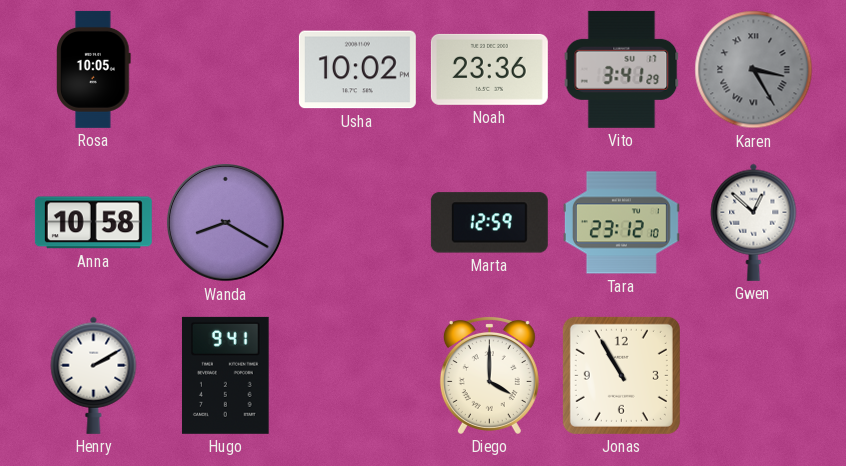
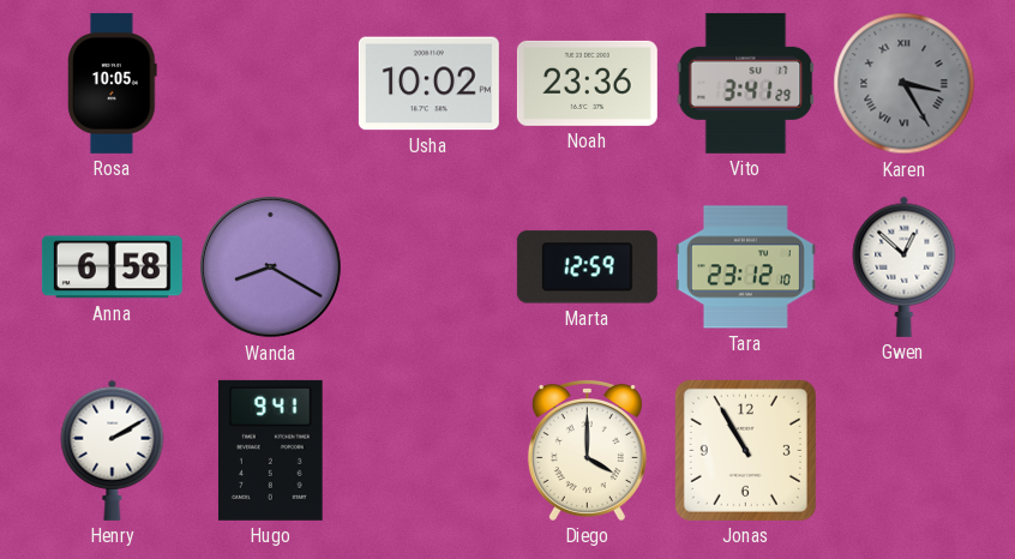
Anna: 10:58 -> 6:58 (112, 268)
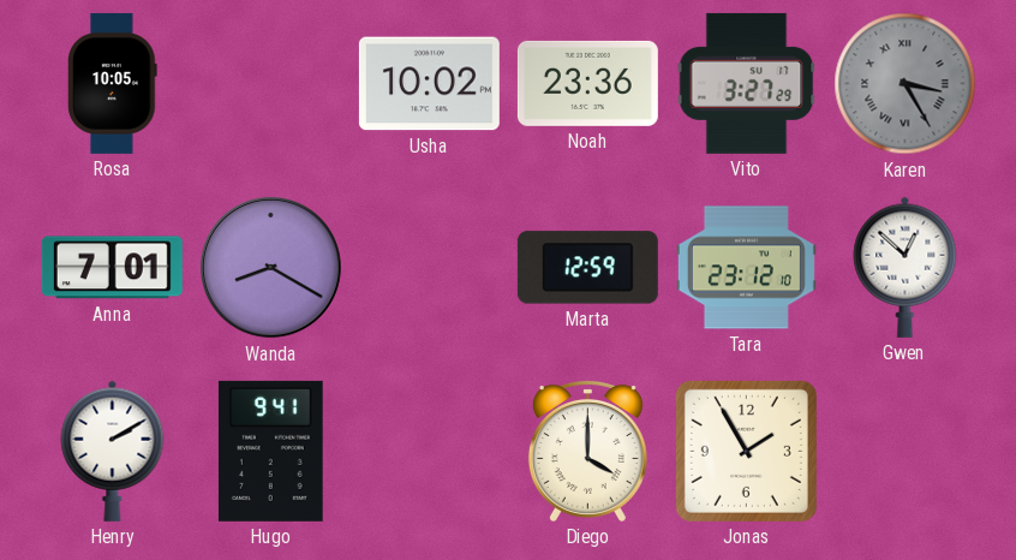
Vito: 3:41 -> 3:27 (747, 83)
Anna: 6:58 -> 7:01 (112, 268)
Jonas: 10:55 -> 1:55 (746, 451)
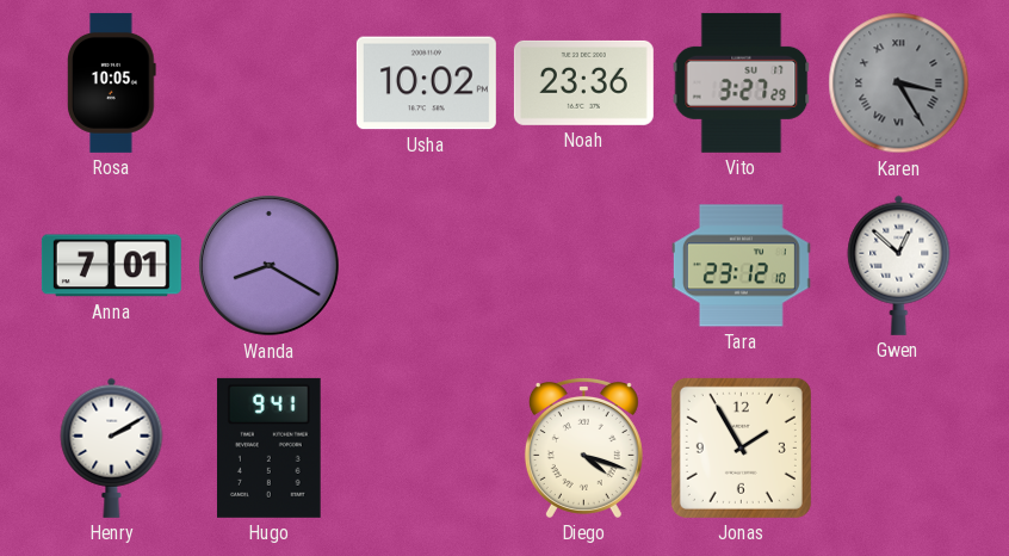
Marta: 12:59 -> none (587, 268)
Diego: 4:00 -> 4:18 (583, 449)
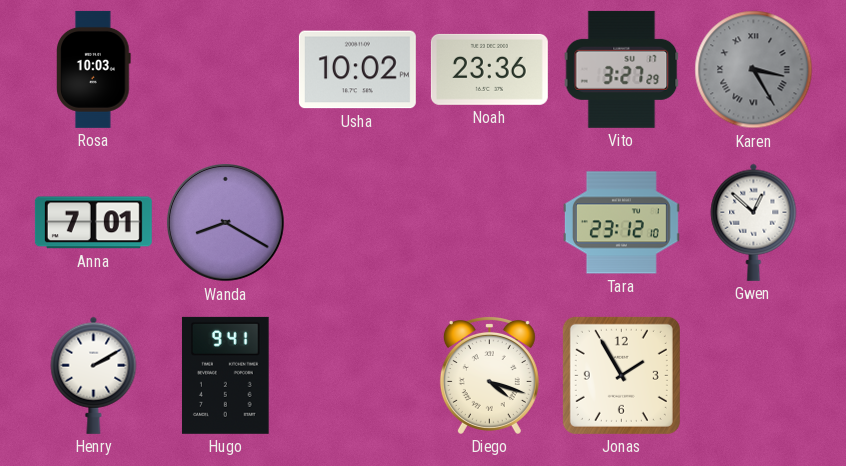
Rosa: 10:05 -> 10:03 (94, 69)
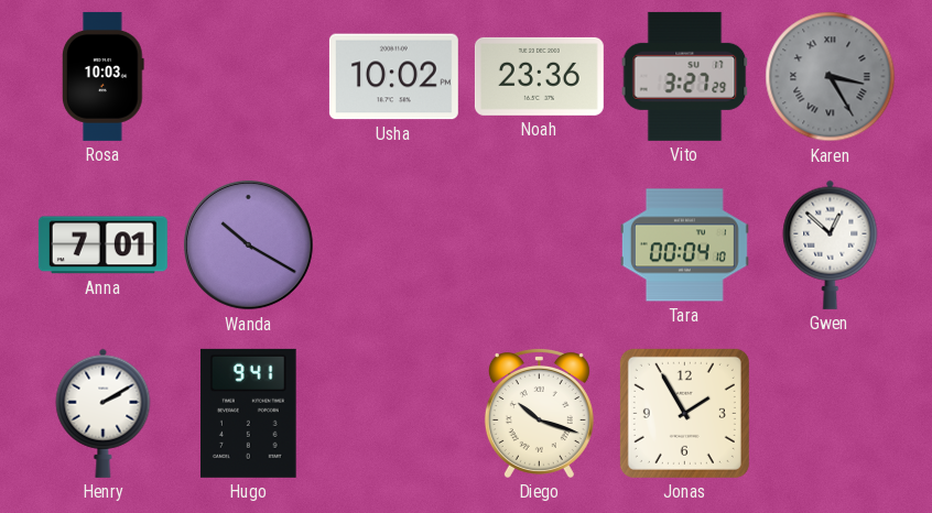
Wanda: 8:20 -> 10:20 (248, 244)
Tara: 23:12 -> 00:04 (684, 245)
Diego: 4:18 -> 10:18 (539, 414)
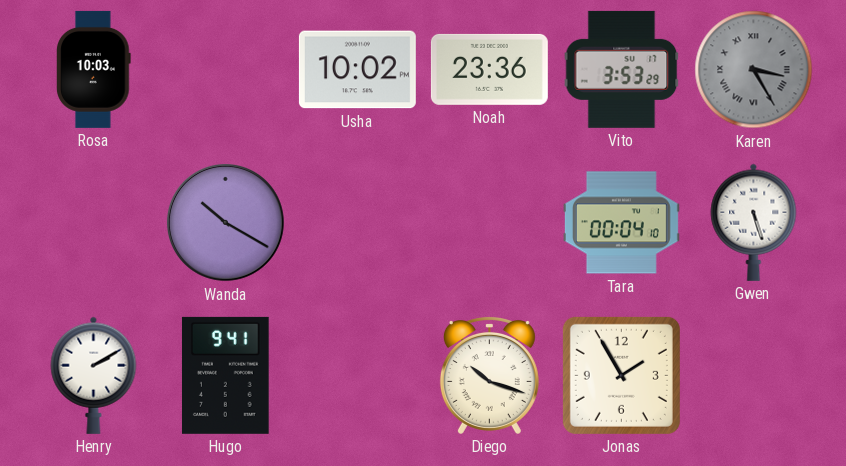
Vito: 3:27 -> 3:53 (622, 69)
Anna: 7:01 -> none (102, 245)
Gwen: 12:52 -> 5:27 (754, 222)
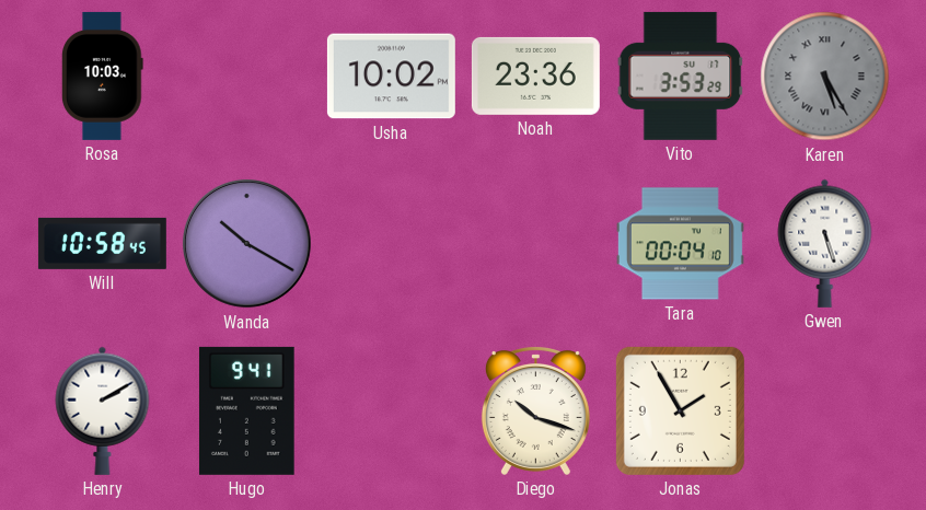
Karen: 3:25 -> 5:25 (825, 77)
Will: none -> 10:58 (102, 243)
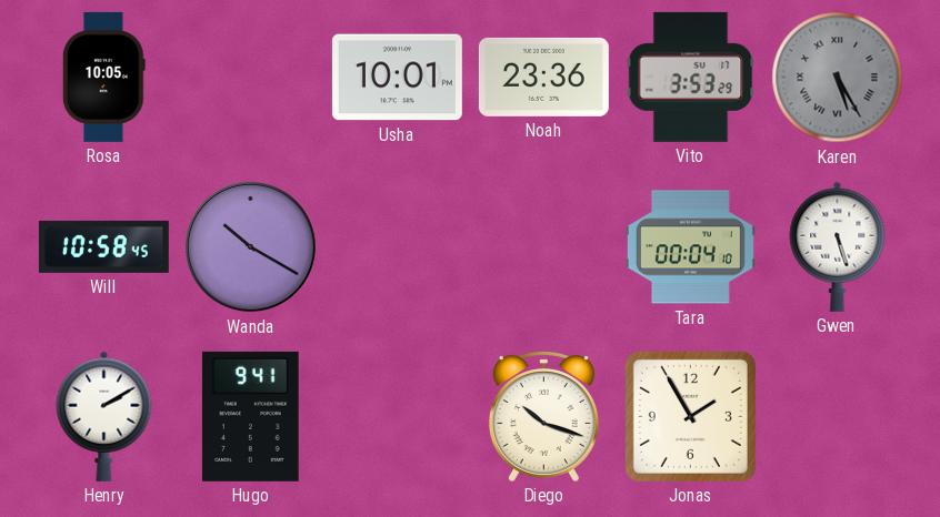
Rosa: 10:03 -> 10:05 (104, 77)
Usha: 10:02 -> 10:01 (397, 78)
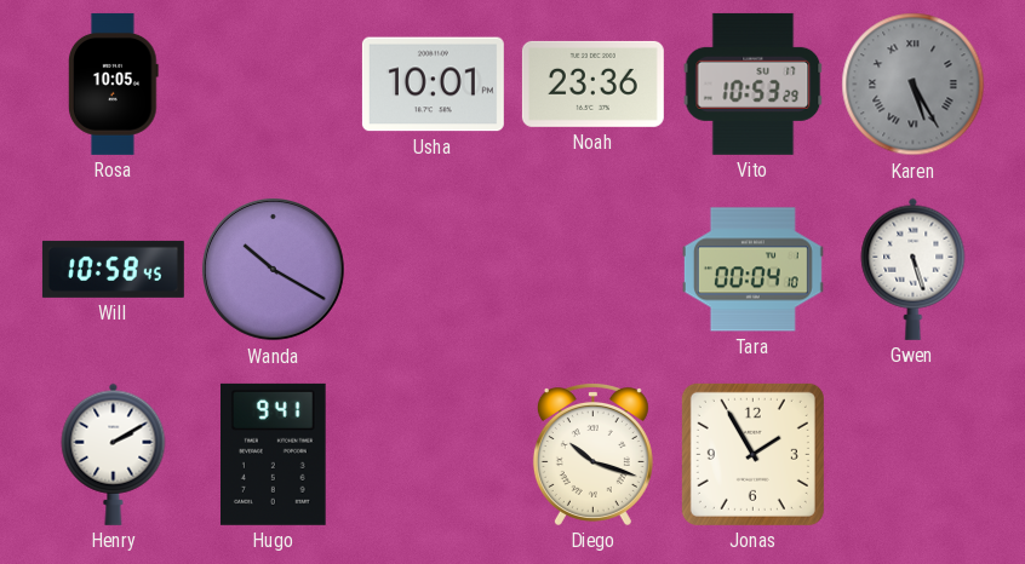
Vito: 3:53 -> 10:53 (754, 84)
